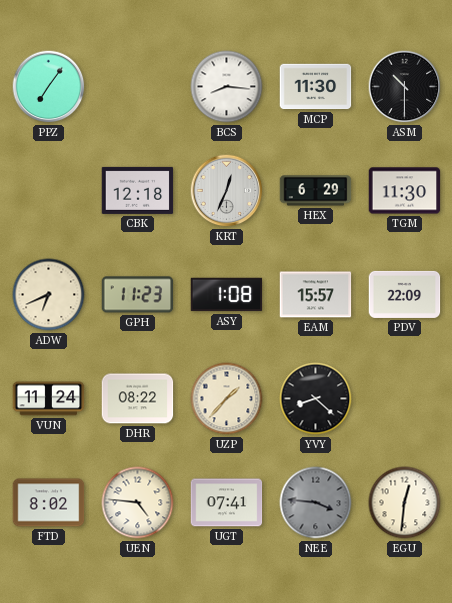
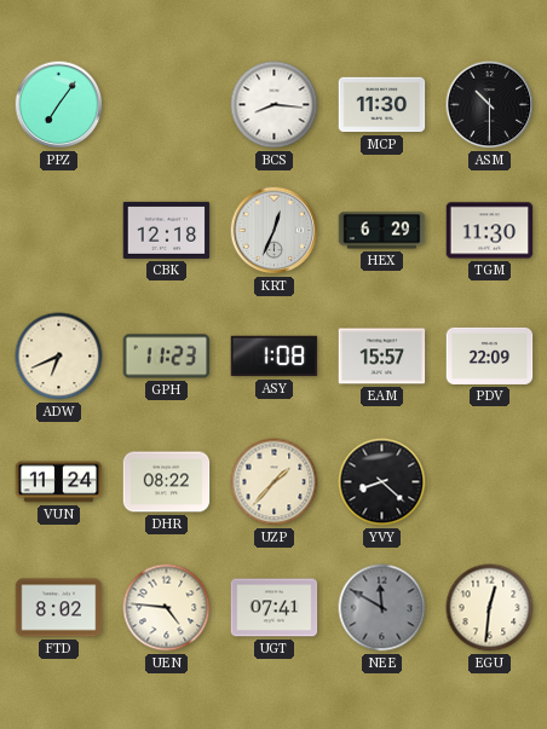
NEE: 3:46 -> 11:50 (382, 608)
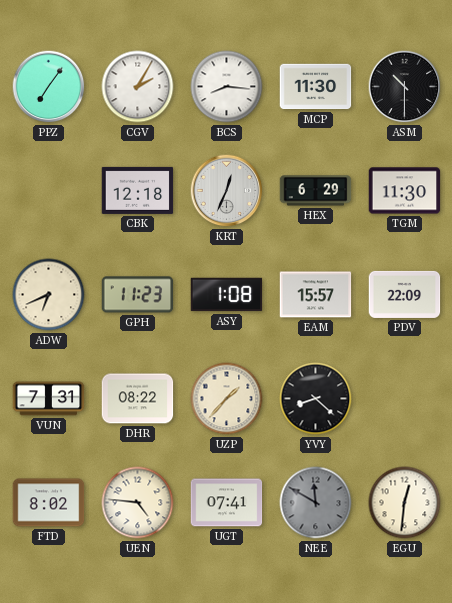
CGV: none -> 2:05 (138, 87)
VUN: 11:24 -> 7:31 (49, 399)
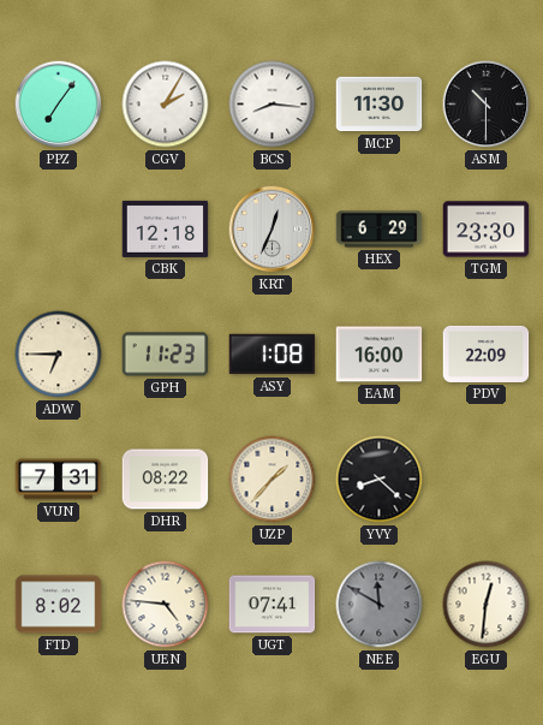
TGM: 11:30 -> 23:30 (487, 230)
ADW: 6:41 -> 6:45 (59, 355)
EAM: 15:57 -> 16:00 (380, 355)
